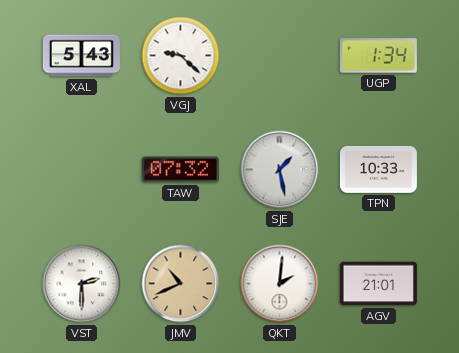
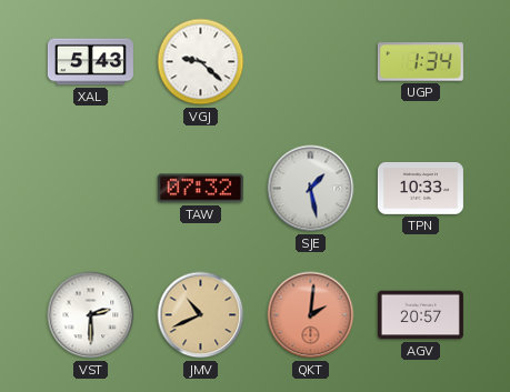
QKT dial: white -> salmon (311, 315)
AGV: 21:01 -> 20:57 (420, 315)
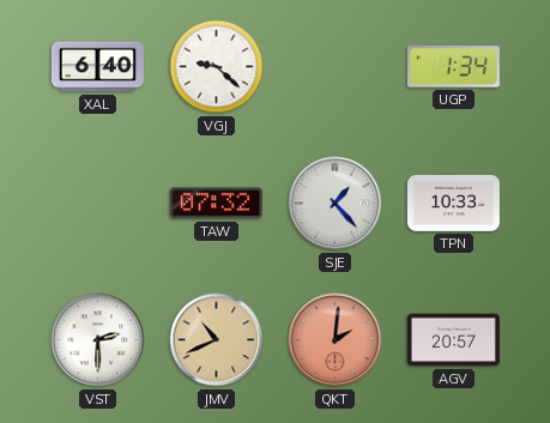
XAL: 5:43 -> 6:40 (97, 67)
SJE: 1:28 -> 1:23 (336, 204)
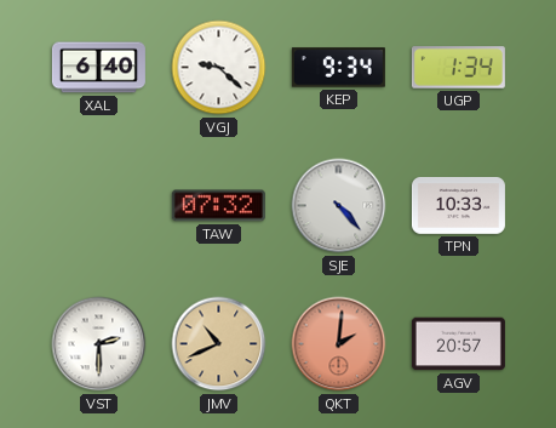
KEP: none -> 9:34 (338, 68)
SJE: 1:23 -> 4:23 (339, 206)
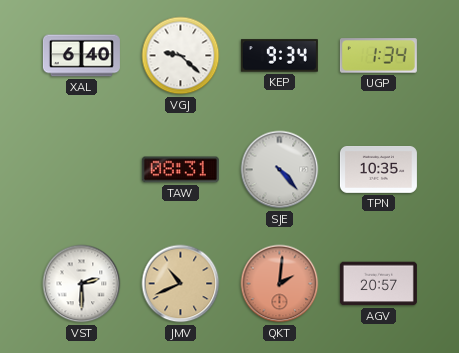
TAW: 07:32 -> 08:31 (180, 170)
TPN: 10:33 -> 10:35 (378, 170)
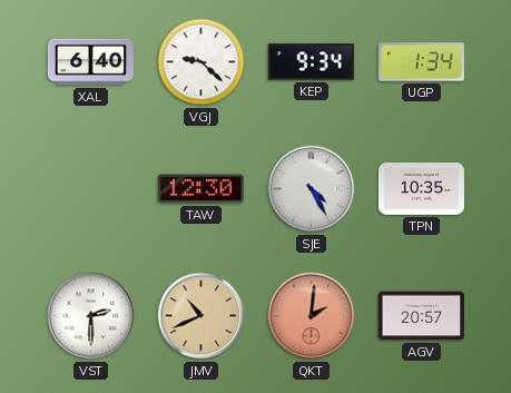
TAW: 08:31 -> 12:30 (200, 189)
SJE: 4:23 -> 4:25 (312, 189)
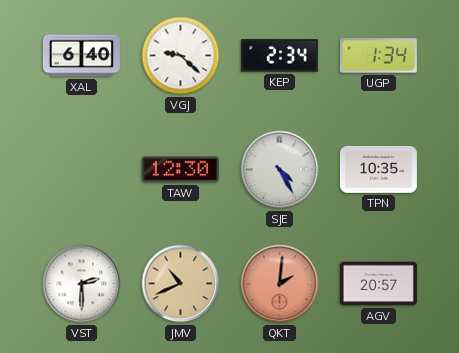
KEP: 9:34 -> 2:34 (279, 56)
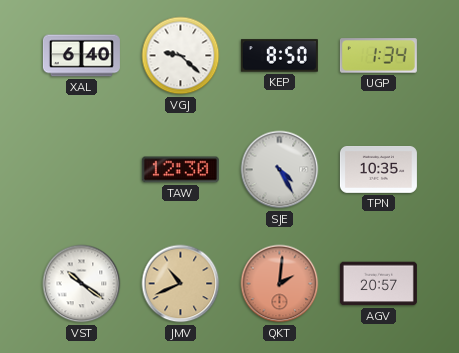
KEP: 2:34 -> 8:50 (279, 56)
VST: 2:30 -> 10:21 (82, 284)
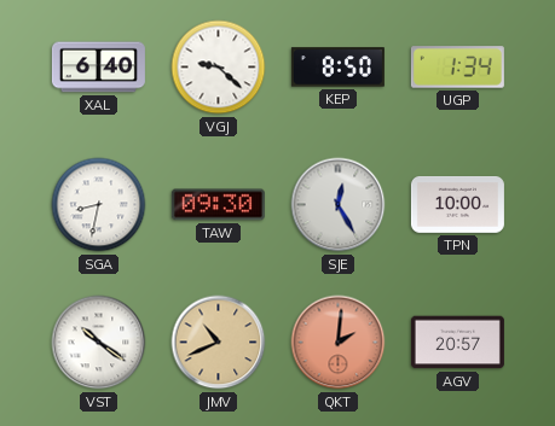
SGA: none -> 8:32 (99, 205)
TAW: 12:30 -> 09:30 (218, 205)
SJE: 4:25 -> 12:25 (339, 205)
TPN: 10:35 -> 10:00 (457, 205)
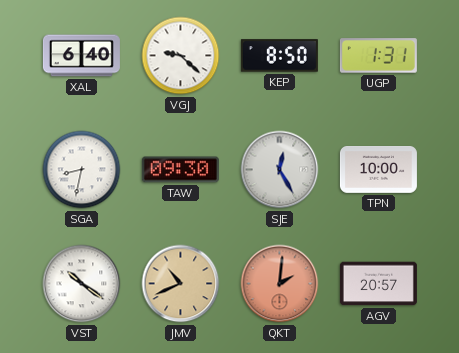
UGP: 1:34 -> 1:31 (378, 56)
